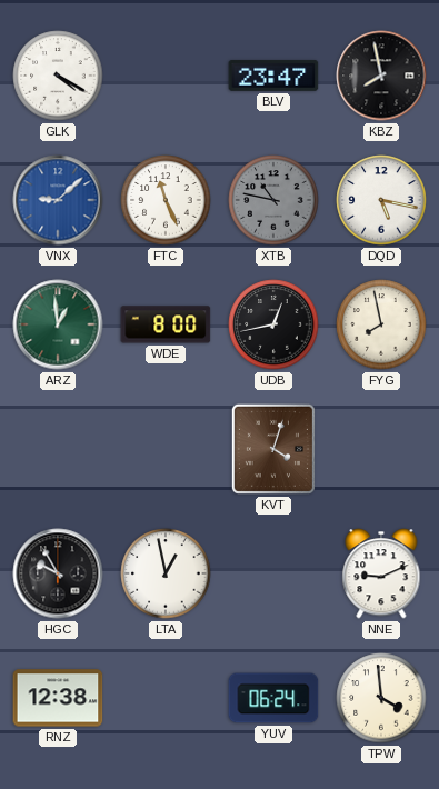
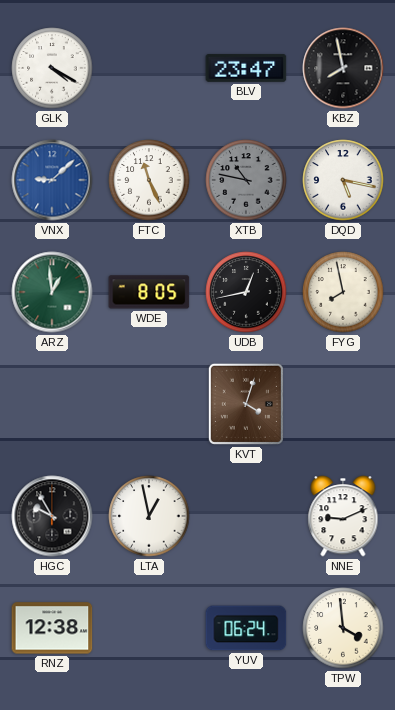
WDE: 8:00 -> 8:05 (149, 292)
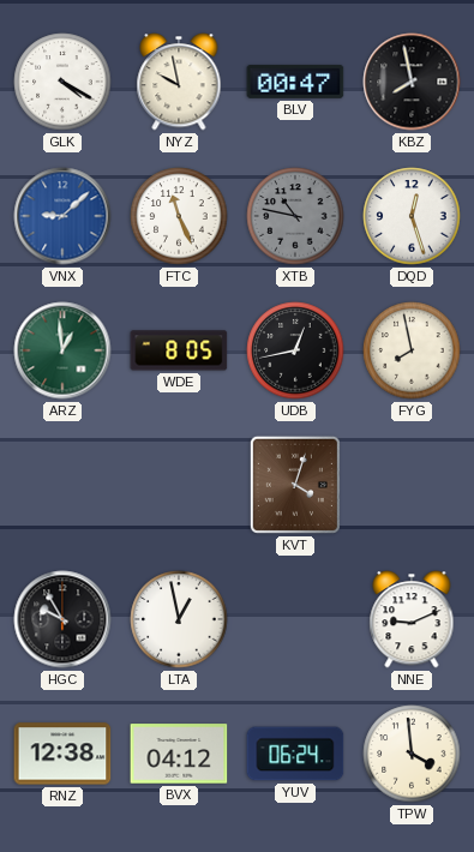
NYZ: none -> 9:58 (179, 82)
BLV: 23:47 -> 00:47 (295, 82)
DQD: 5:17 -> 12:27 (412, 216)
BVX: none -> 04:12 (179, 754)
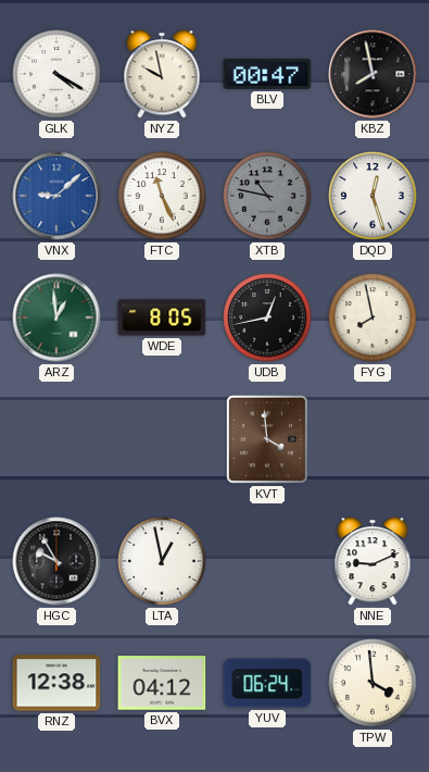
KVT: 4:03 -> 3:59 (267, 439)
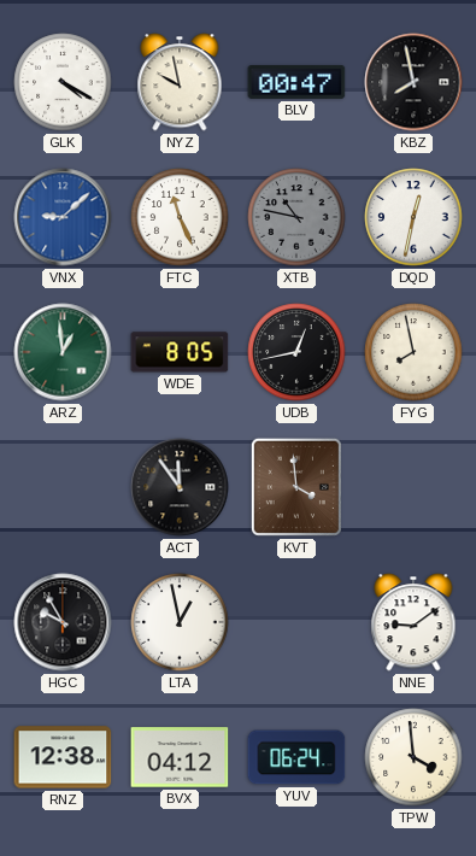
DQD: 12:27 -> 12:32 (413, 217)
ACT: none -> 11:54 (180, 487)
NNE: 9:11 -> 9:09 (413, 622)
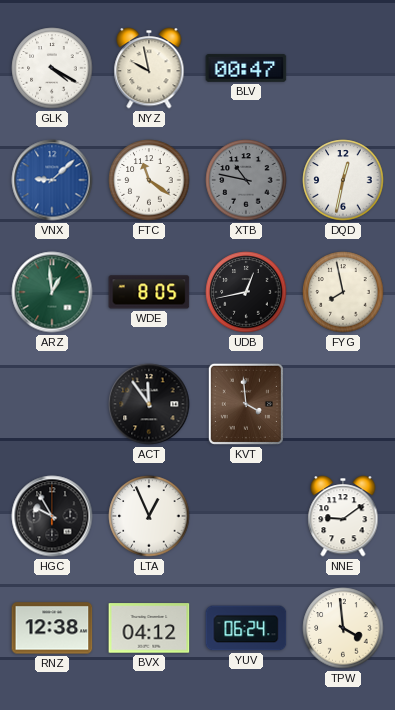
KBZ: 7:58 -> none (413, 82)
FTC: 11:26 -> 11:21 (149, 180)
LTA: 12:58 -> 12:56 (149, 516)
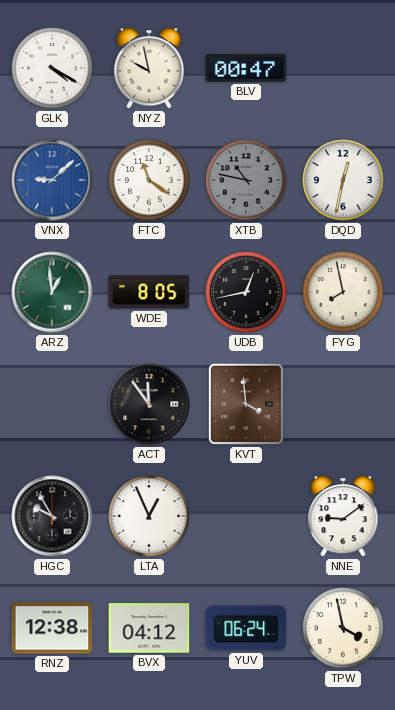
TPW: 3:59 -> 3:58 (343, 628)
